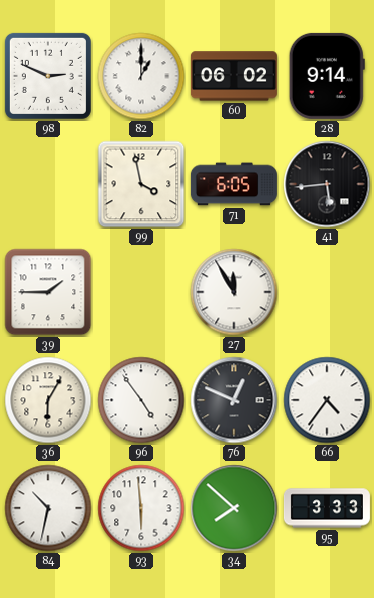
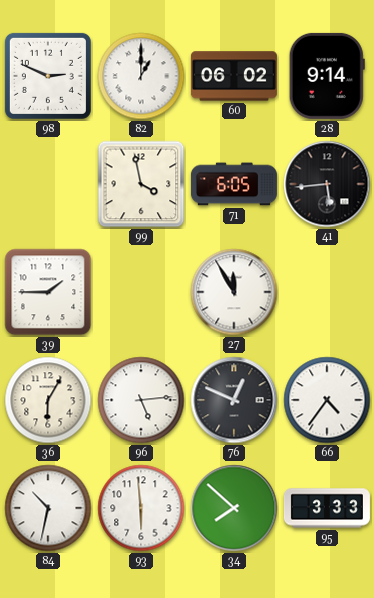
96: 4:54 -> 5:14 (141, 400)
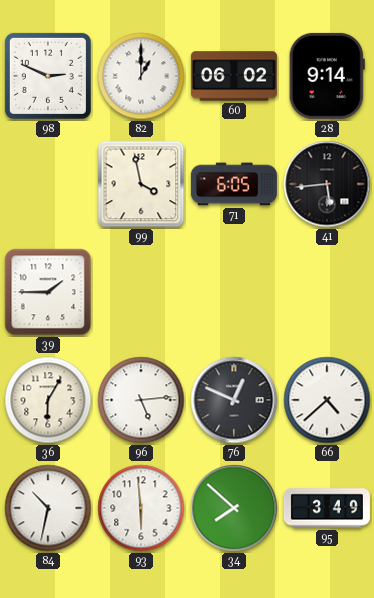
27: 11:55 -> none (234, 292)
66: 4:36 -> 4:38 (327, 400)
95: 3:33 -> 3:49 (327, 508)
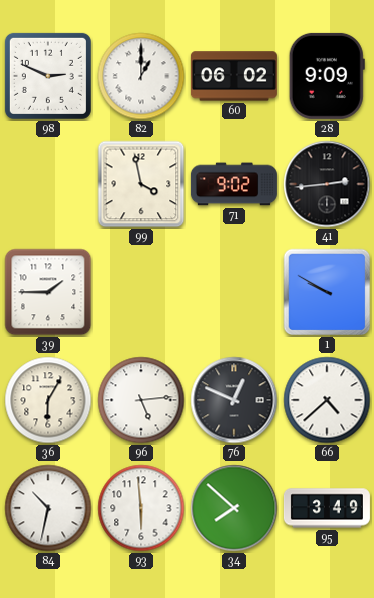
28: 9:14 -> 9:09 (327, 76)
71: 6:05 -> 9:02 (234, 184)
41: 5:44 -> 2:44 (327, 184)
1: none -> 9:50 (327, 292)
